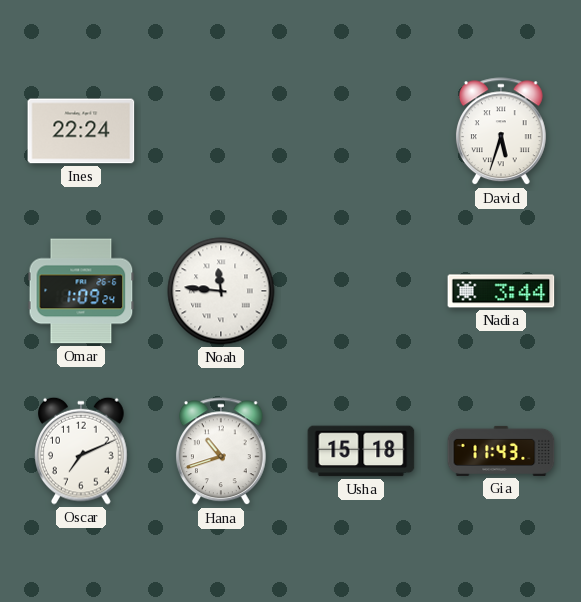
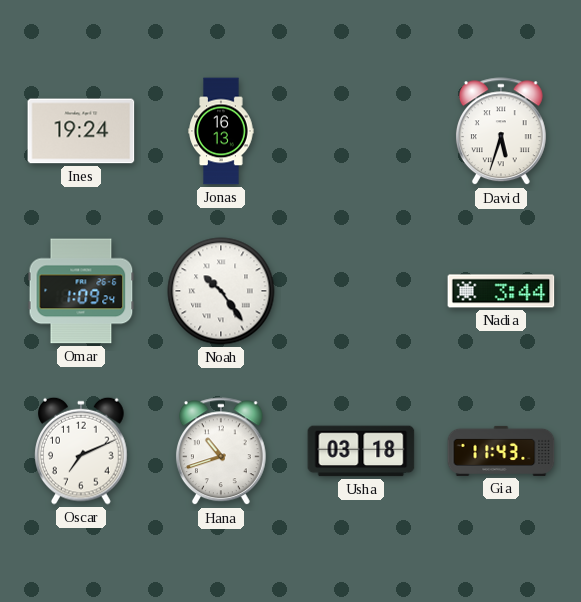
Ines: 22:24 -> 19:24 (81, 131)
Jonas: none -> 16:13 (221, 131)
Noah: 11:46 -> 10:24 (221, 291)
Usha: 15:18 -> 03:18 (361, 451)
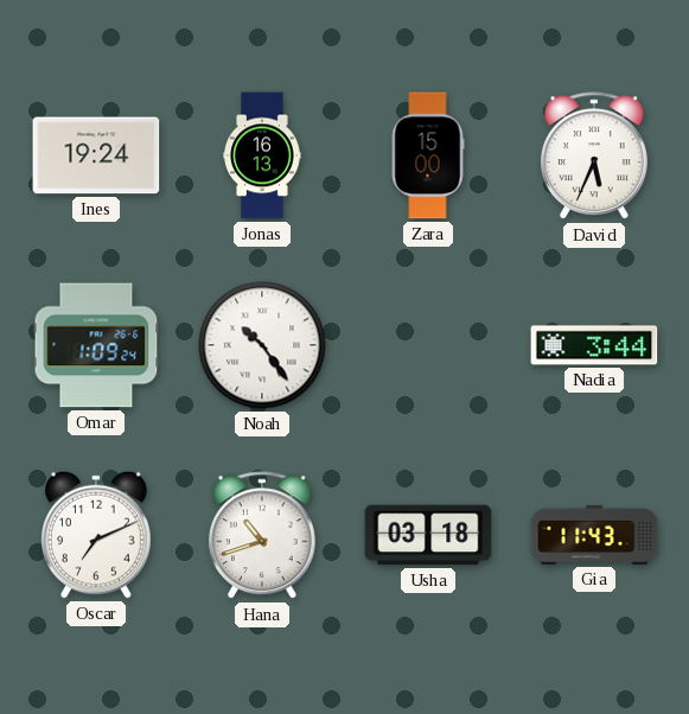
Zara: none -> 15:00 (428, 155)
David: 5:33 -> 5:34 (594, 157)
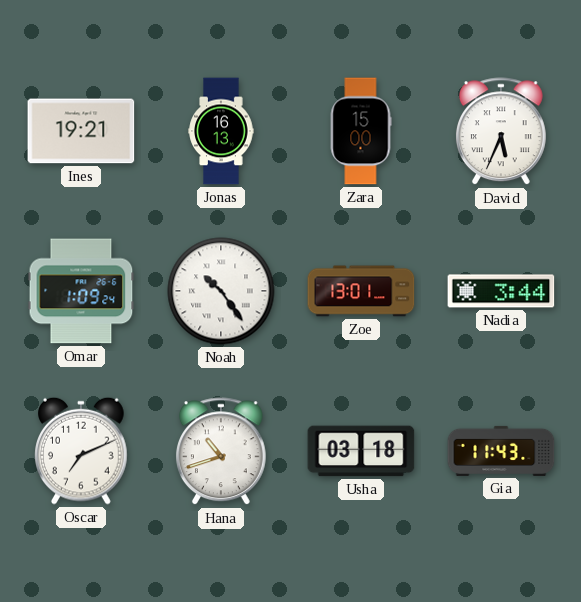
Ines: 19:24 -> 19:21 (81, 131)
Zoe: none -> 13:01 (361, 291)
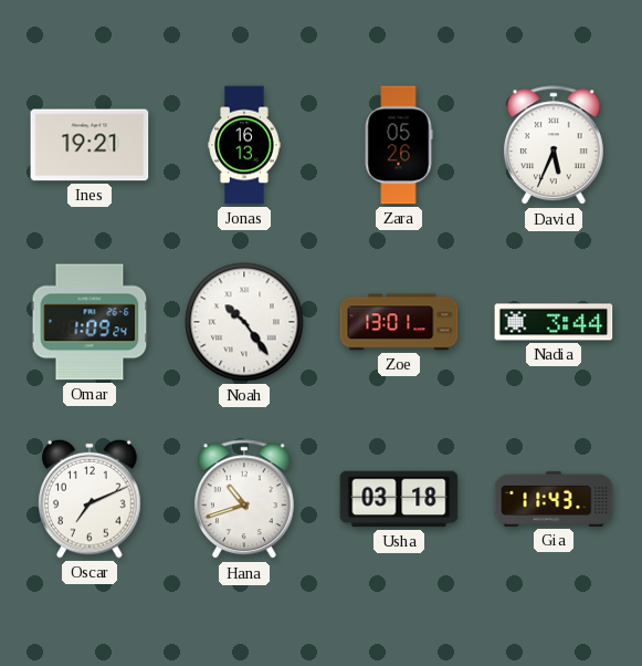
Zara: 15:00 -> 05:26 (399, 145)
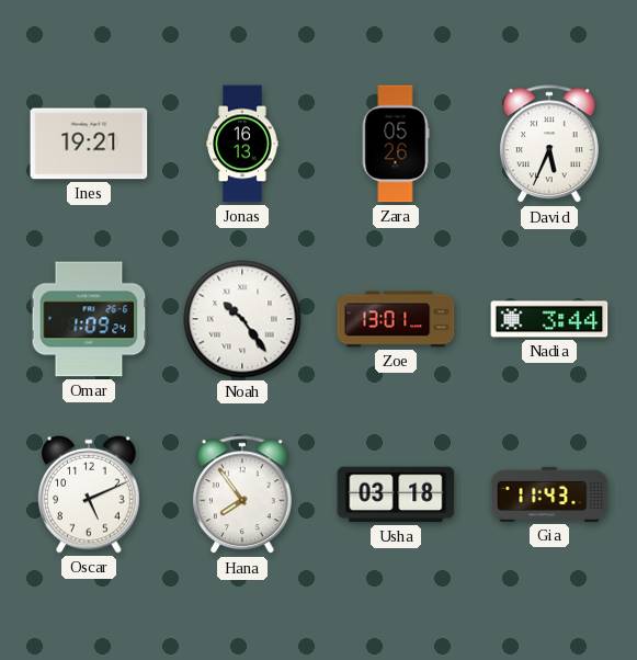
Oscar: 7:11 -> 5:11 (89, 494)
Hana: 10:42 -> 7:54 (242, 496)
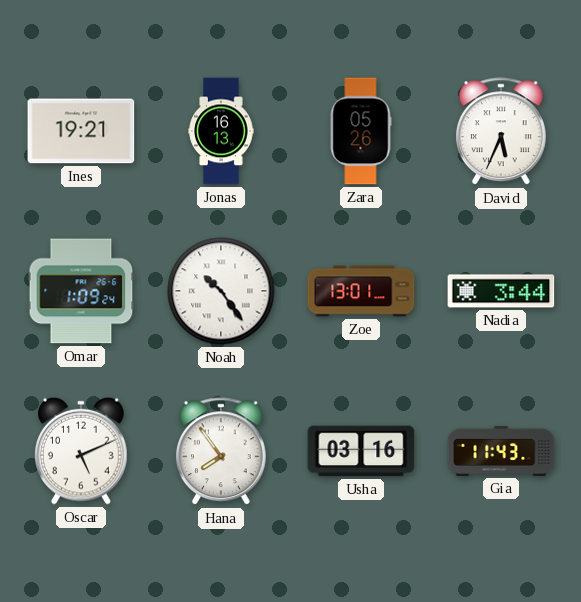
Usha: 03:18 -> 03:16 (361, 451)
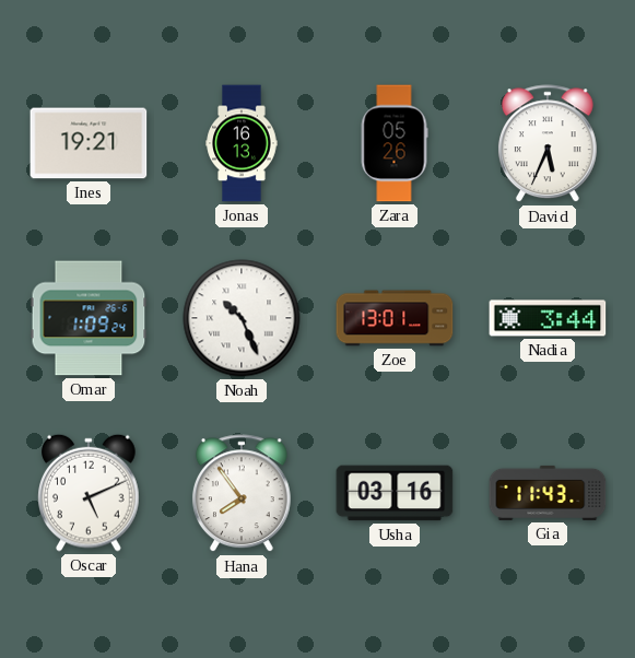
Noah: 10:24 -> 10:26 (242, 318)
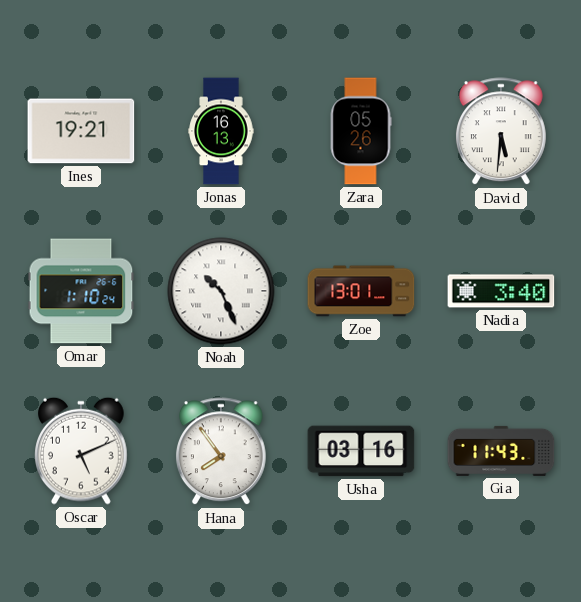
David: 5:34 -> 5:31 (501, 132)
Omar: 1:09 -> 1:10 (81, 291)
Nadia: 3:44 -> 3:40 (501, 291)
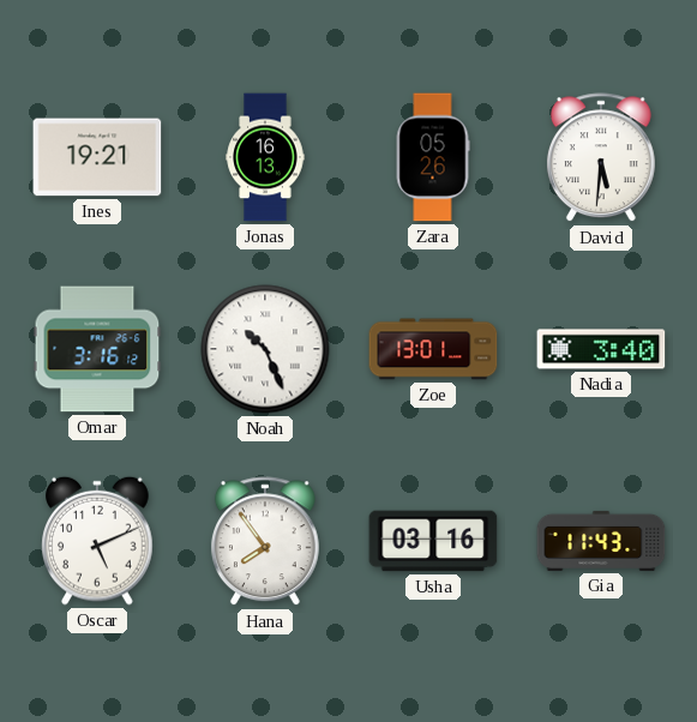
Omar: 1:10 -> 3:16 (97, 349)
